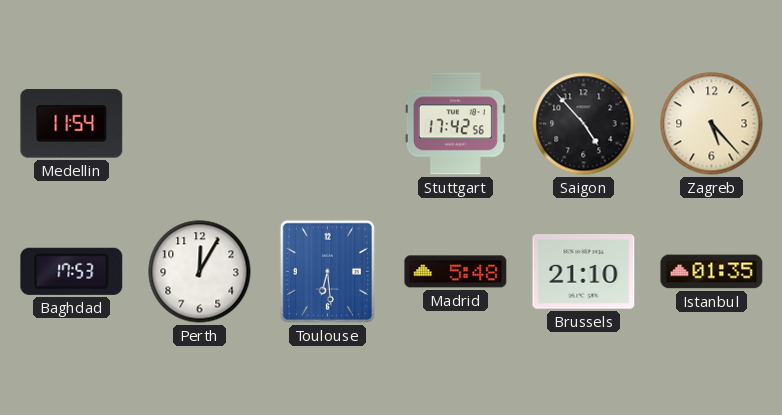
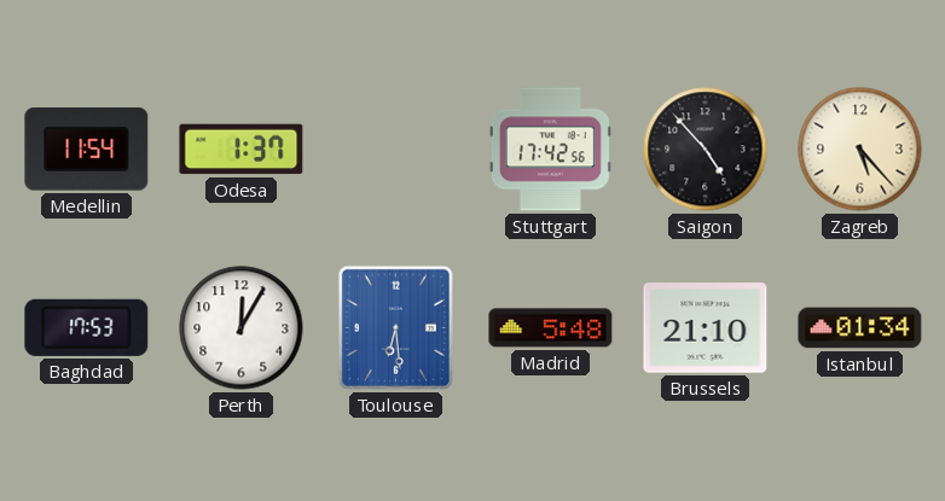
Odesa: none -> 1:37 (242, 150)
Istanbul: 01:35 -> 01:34 (860, 328)
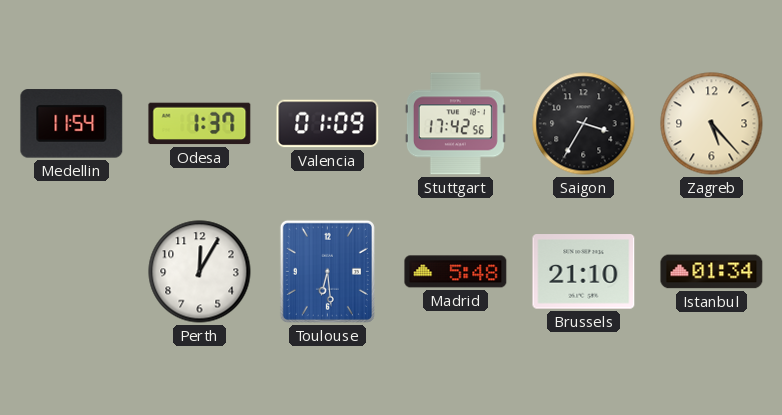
Valencia: none -> 01:09 (328, 124)
Saigon: 4:53 -> 3:35 (584, 124)
Baghdad: 17:53 -> none (87, 327)
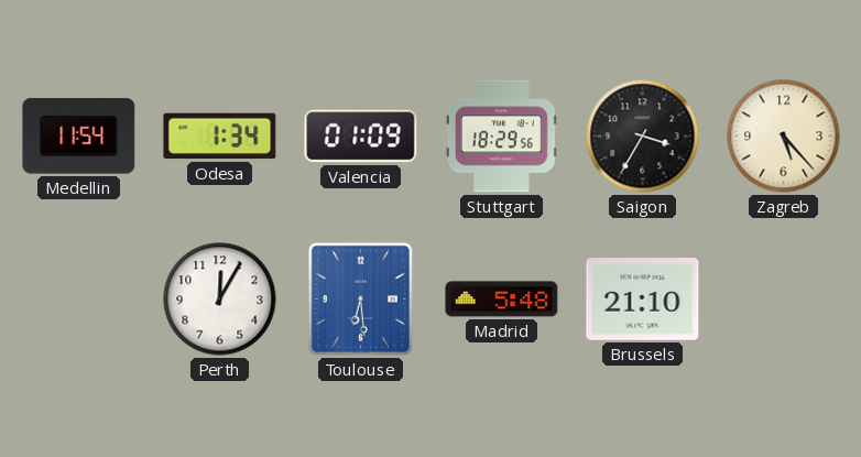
Odesa: 1:37 -> 1:34 (220, 137)
Stuttgart: 17:42 -> 18:29 (501, 137)
Istanbul: 01:34 -> none (712, 272)
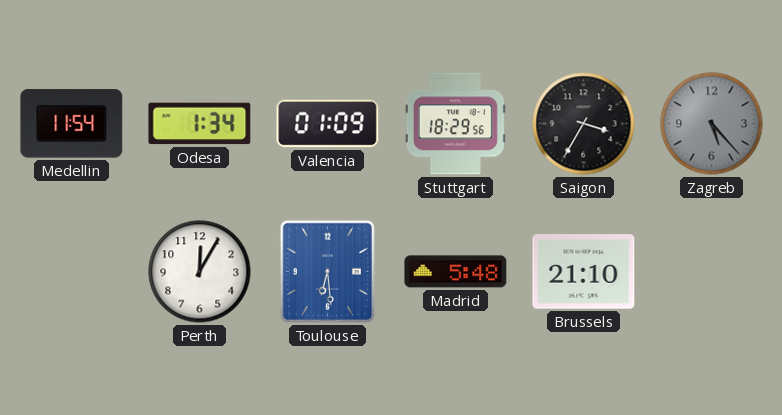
Zagreb dial: cream -> grey (712, 124)
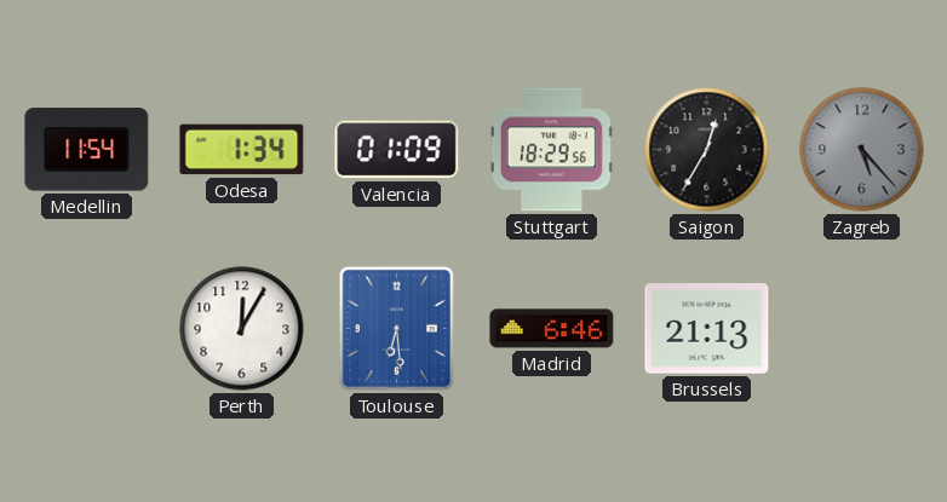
Saigon: 3:35 -> 12:35 (707, 150)
Madrid: 5:48 -> 6:46 (552, 329)
Brussels: 21:10 -> 21:13 (707, 329)
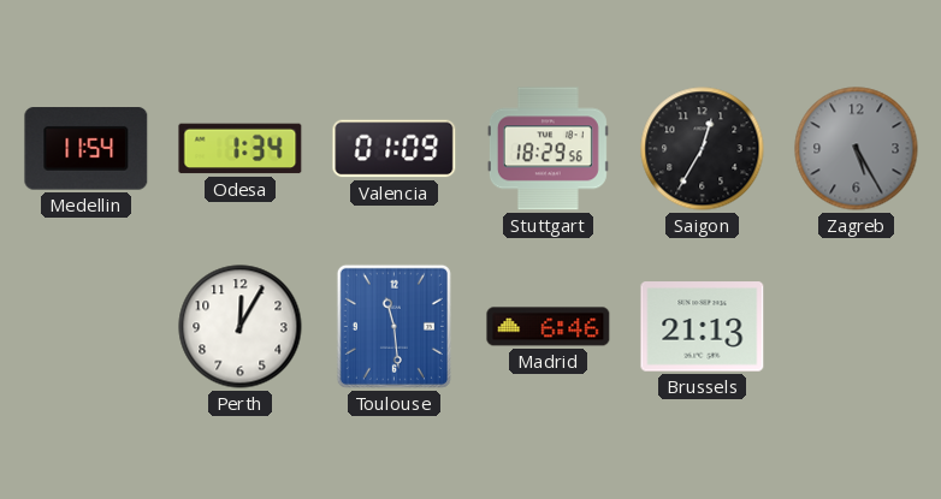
Zagreb: 5:23 -> 5:25 (857, 149)
Toulouse: 6:29 -> 11:29 (393, 326)
